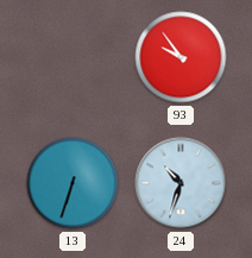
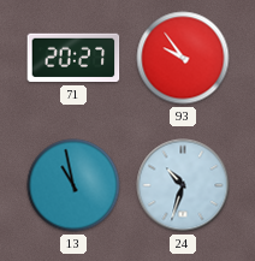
71: none -> 20:27 (73, 58)
13: 6:33 -> 10:58 (73, 185)
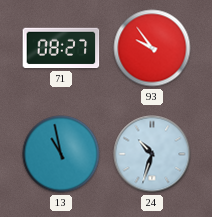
71: 20:27 -> 08:27 (61, 48)
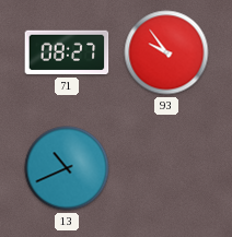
13: 10:58 -> 10:41 (67, 168)
24: 10:33 -> none (152, 154)
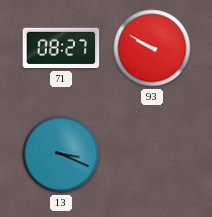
93: 9:54 -> 9:50 (152, 48)
13: 10:41 -> 3:19 (61, 154)
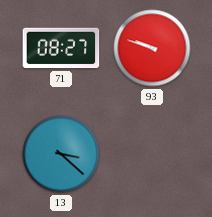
93: 9:50 -> 9:48 (152, 48)
13: 3:19 -> 3:22 (61, 154)
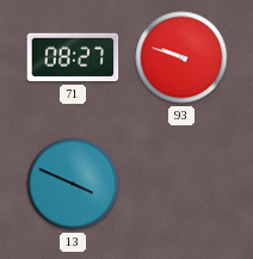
13: 3:22 -> 3:49 (73, 184)
